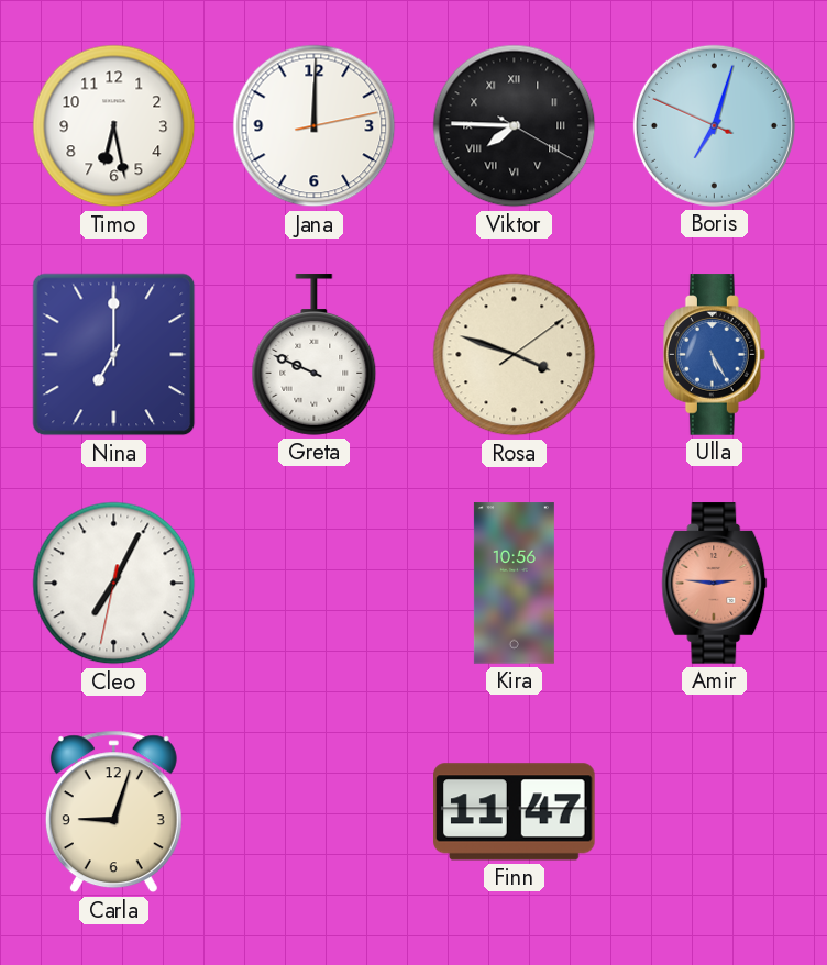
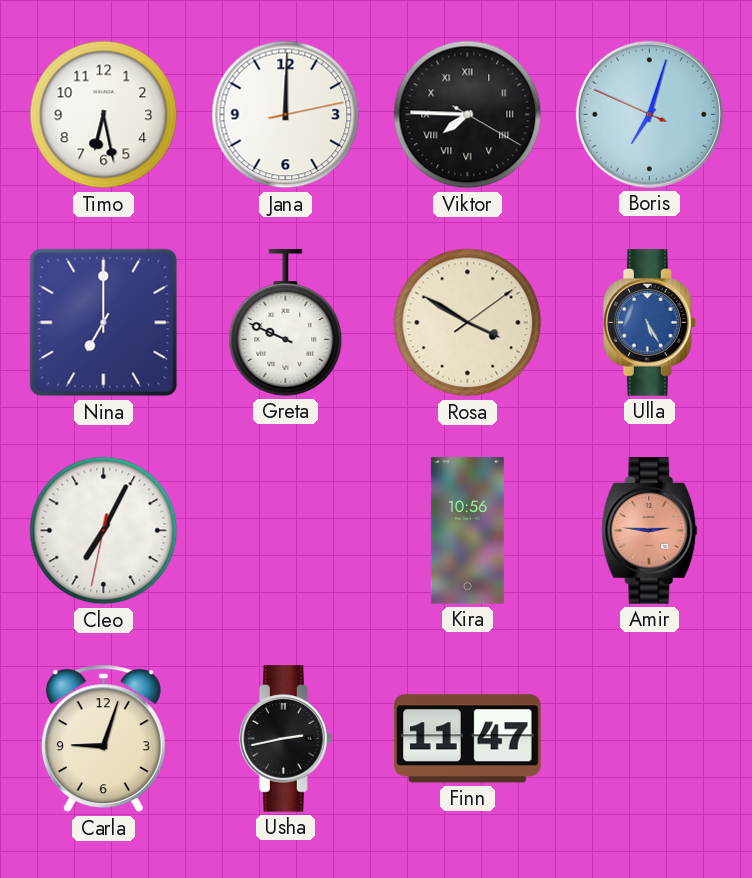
Rosa: 3:48 -> 3:50 (468, 323)
Usha: none -> 2:43 (285, 739)
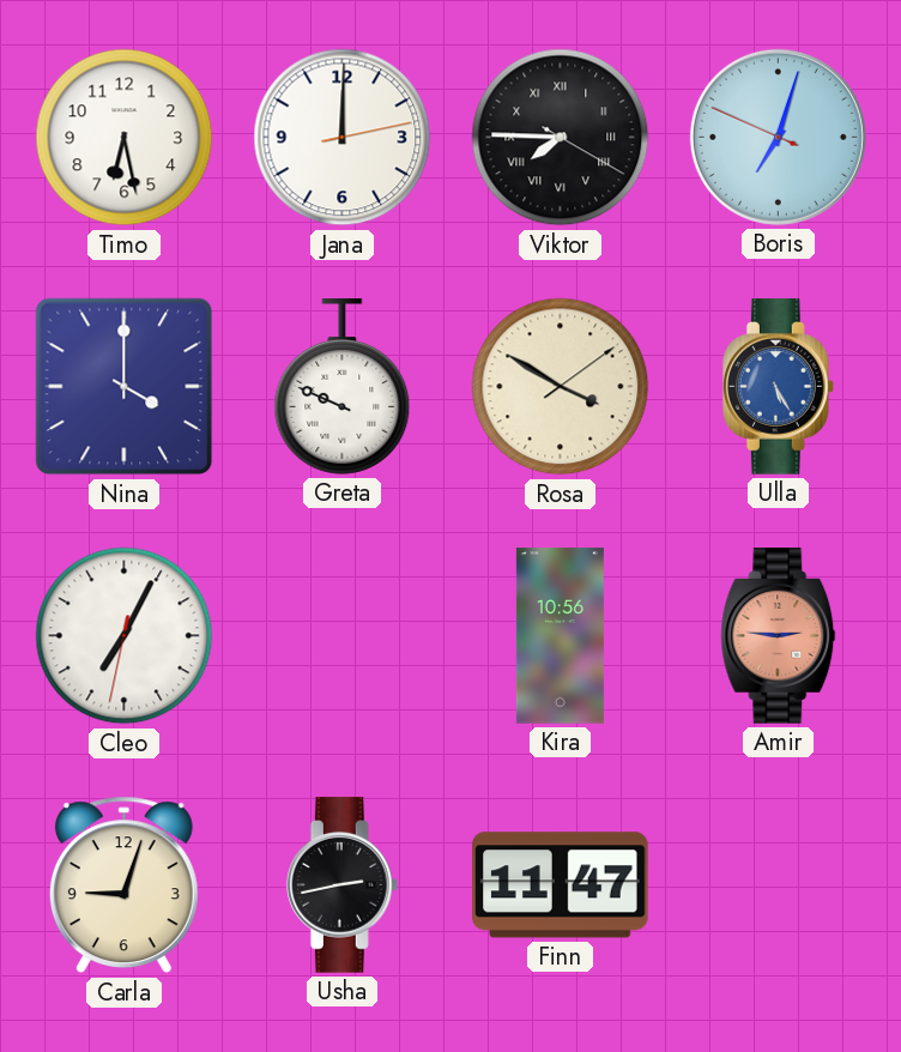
Nina: 7:00 -> 4:00 (125, 387)
